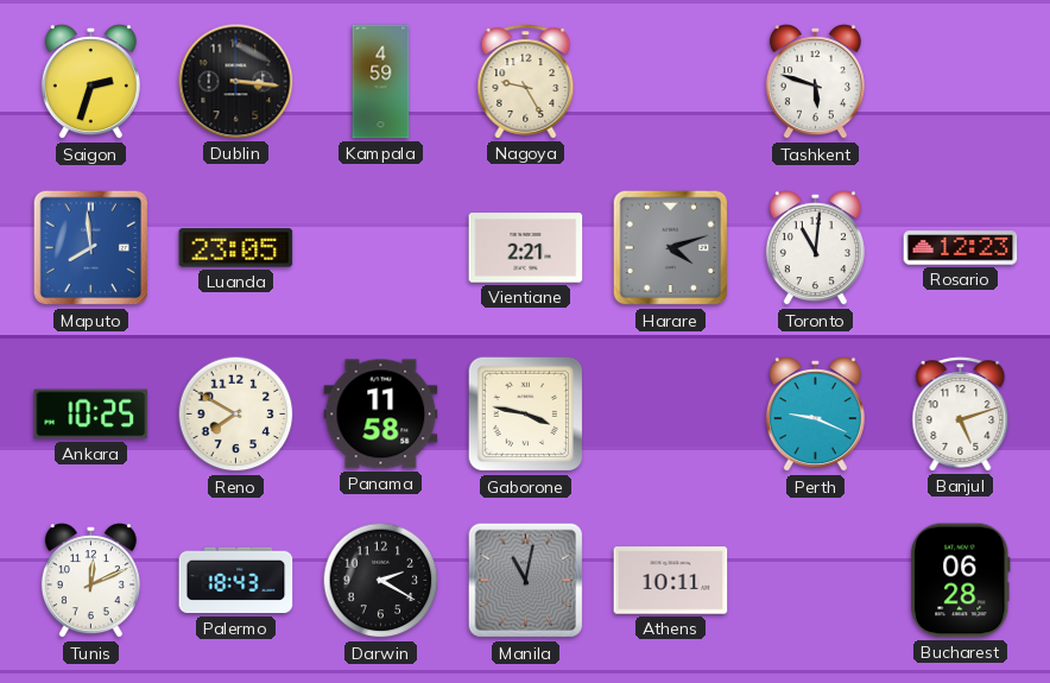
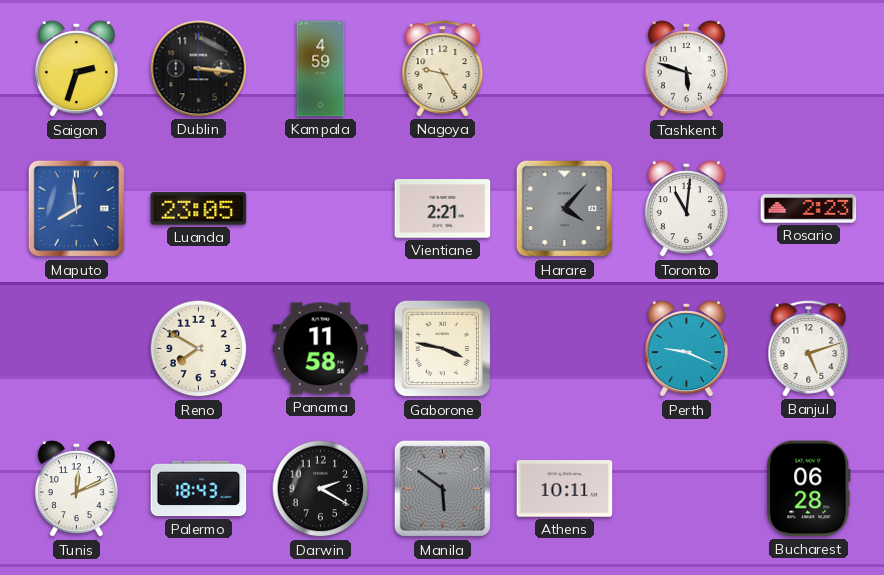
Harare: 4:12 -> 4:07 (565, 209)
Rosario: 12:23 -> 2:23 (809, 209)
Ankara: 10:25 -> none (91, 415)
Manila: 11:02 -> 5:51 (443, 489)
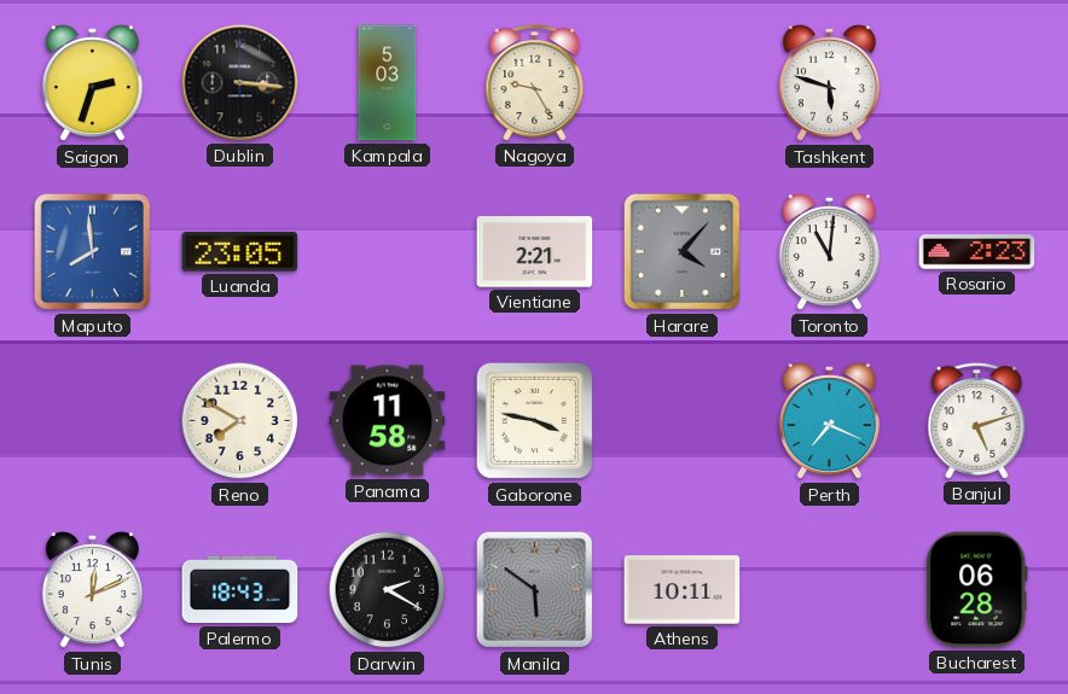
Kampala: 4:59 -> 5:03 (388, 83)
Perth: 9:19 -> 7:19 (829, 421)
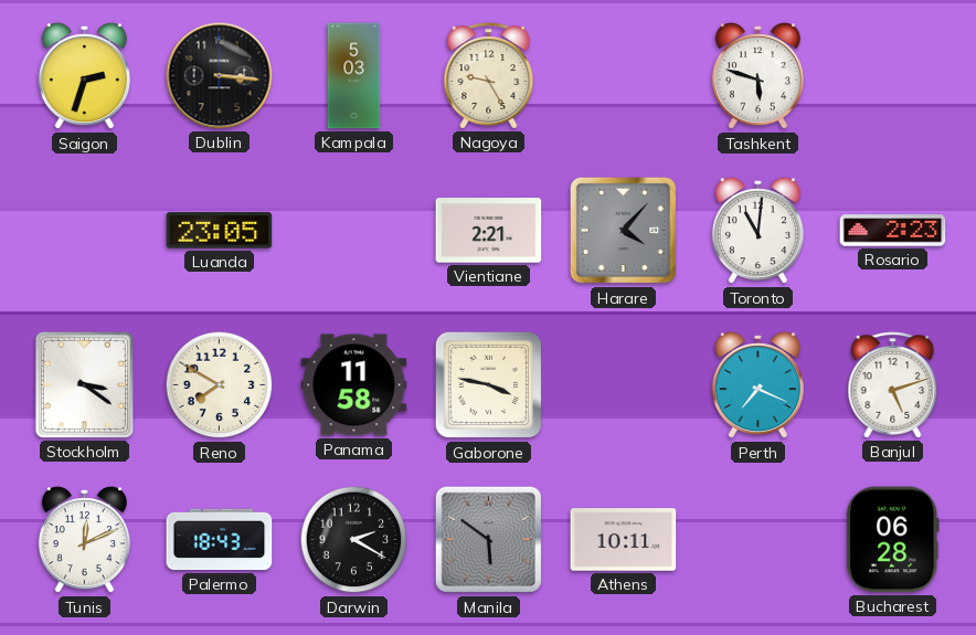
Maputo: 7:59 -> none (93, 252)
Stockholm: none -> 3:21 (84, 384)
